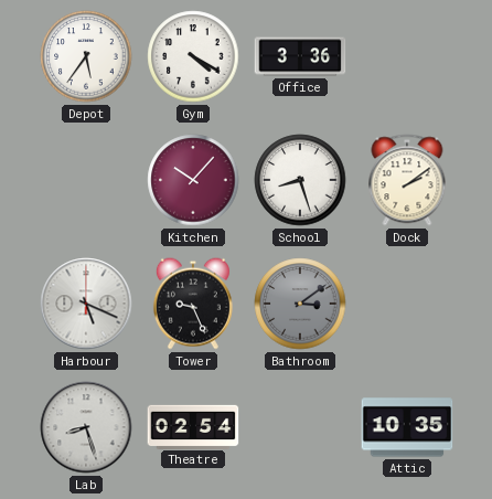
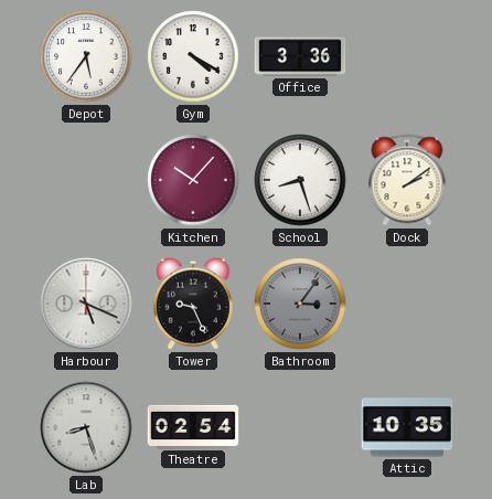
Bathroom: 3:09 -> 3:06 (300, 304)
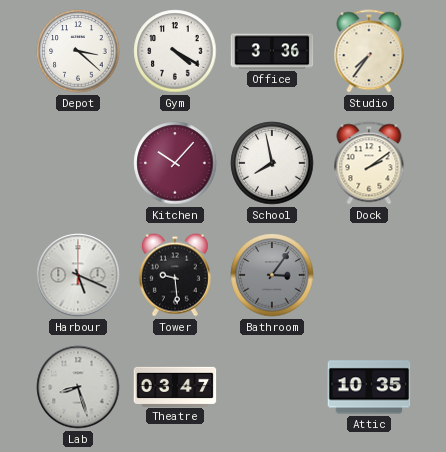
Depot: 5:36 -> 3:22 (78, 51)
Studio: none -> 7:36 (369, 51)
School: 8:27 -> 7:58 (272, 163)
Tower: 9:26 -> 9:29 (175, 275)
Theatre: 02:54 -> 03:47 (175, 386)
